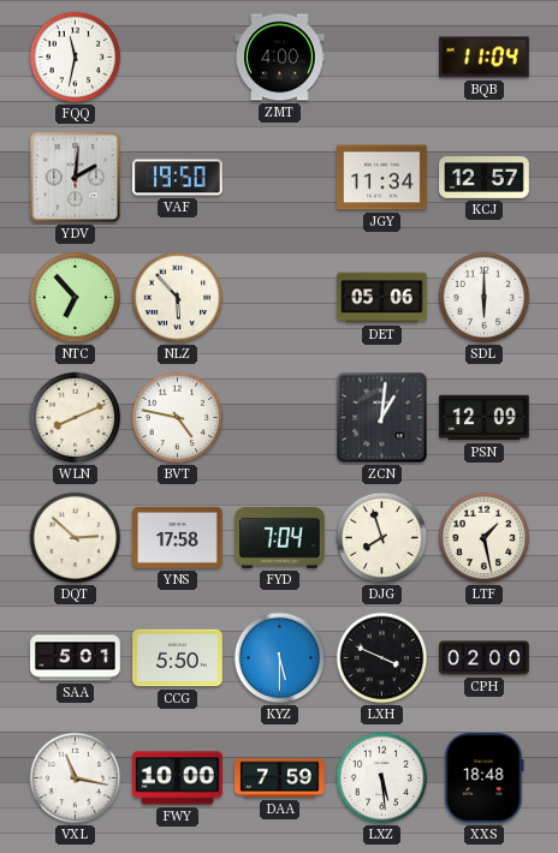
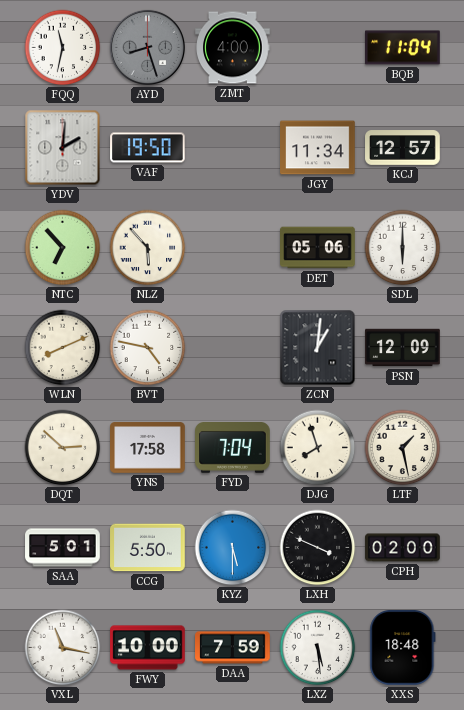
AYD: none -> 8:27 (147, 47)
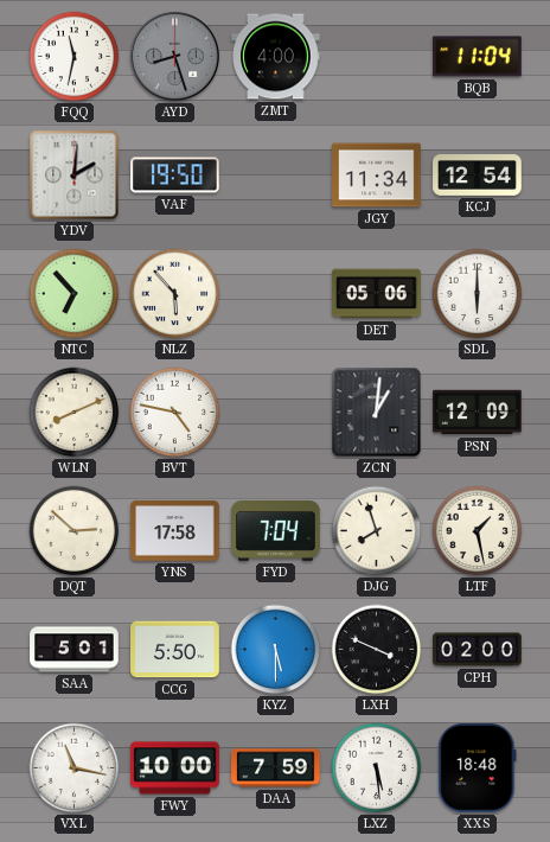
KCJ: 12:57 -> 12:54 (478, 176)
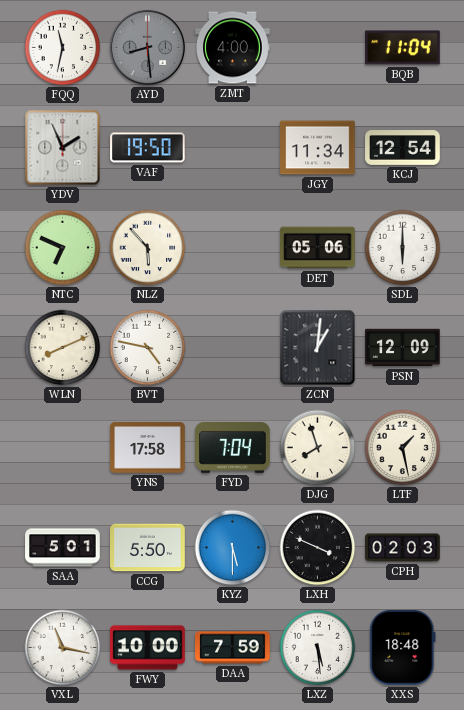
AYD: 8:27 -> 8:29 (147, 47)
YDV: 2:01 -> 1:56 (63, 148)
NTC: 6:53 -> 6:49 (63, 248)
DQT: 2:52 -> none (75, 531)
CPH: 02:00 -> 02:03 (403, 548)
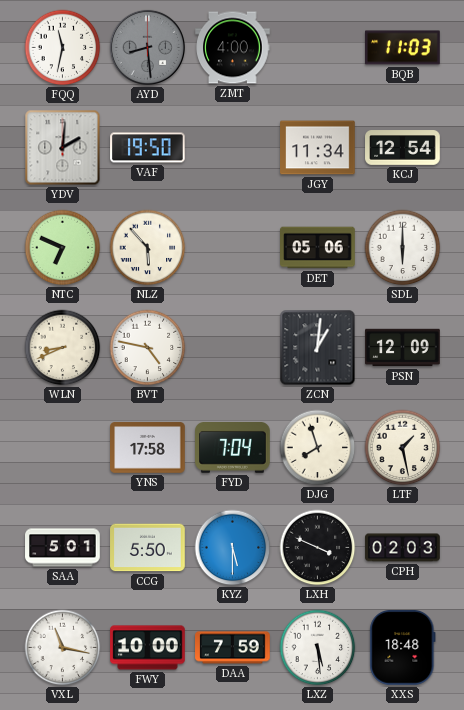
BQB: 11:04 -> 11:03 (403, 48)
YDV: 1:56 -> 2:01 (63, 148)
WLN: 8:11 -> 8:41 (63, 348)
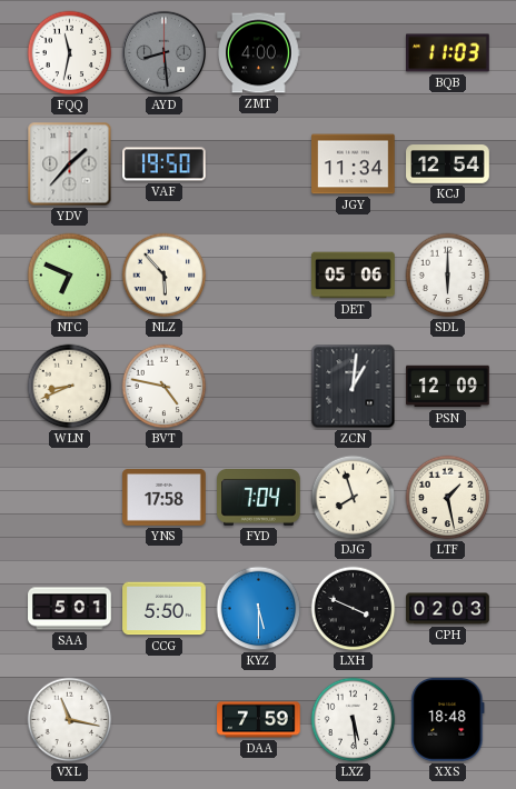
YDV: 2:01 -> 1:37 (70, 164)
FWY: 10:00 -> none (148, 648)
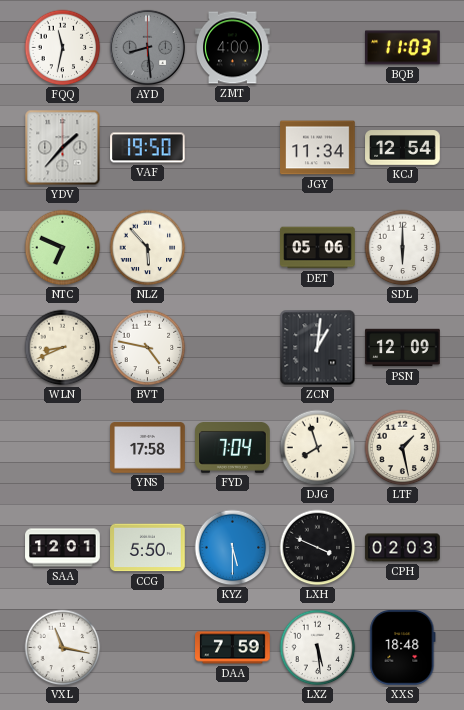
SAA: 5:01 -> 12:01 (63, 548)
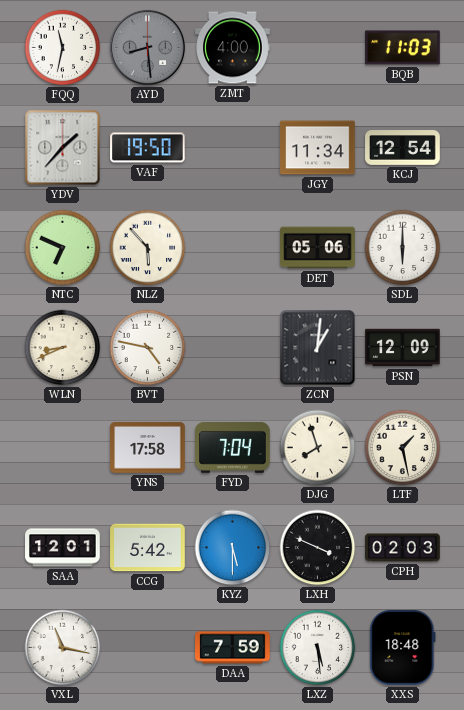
CCG: 5:50 -> 5:42 (148, 548)
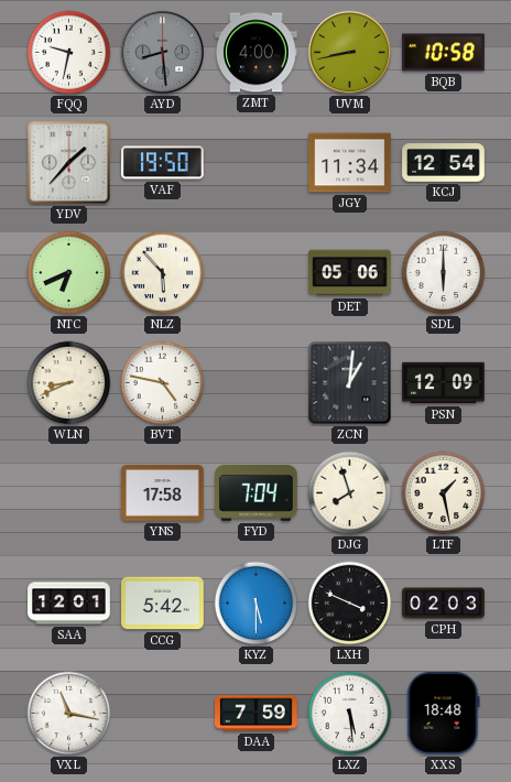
FQQ: 11:32 -> 9:32 (69, 53)
UVM: none -> 8:43 (349, 52)
BQB: 11:03 -> 10:58 (444, 53)
NTC: 6:49 -> 6:41 (69, 273)
